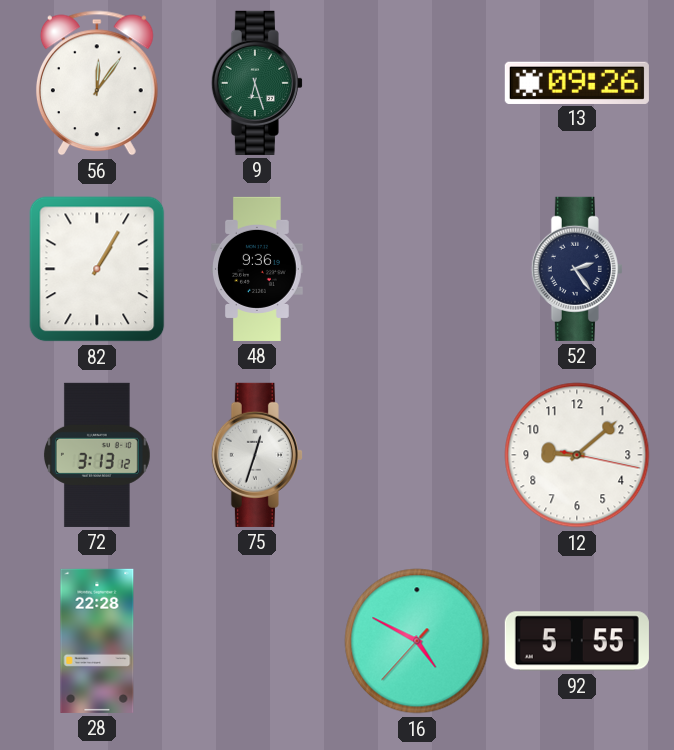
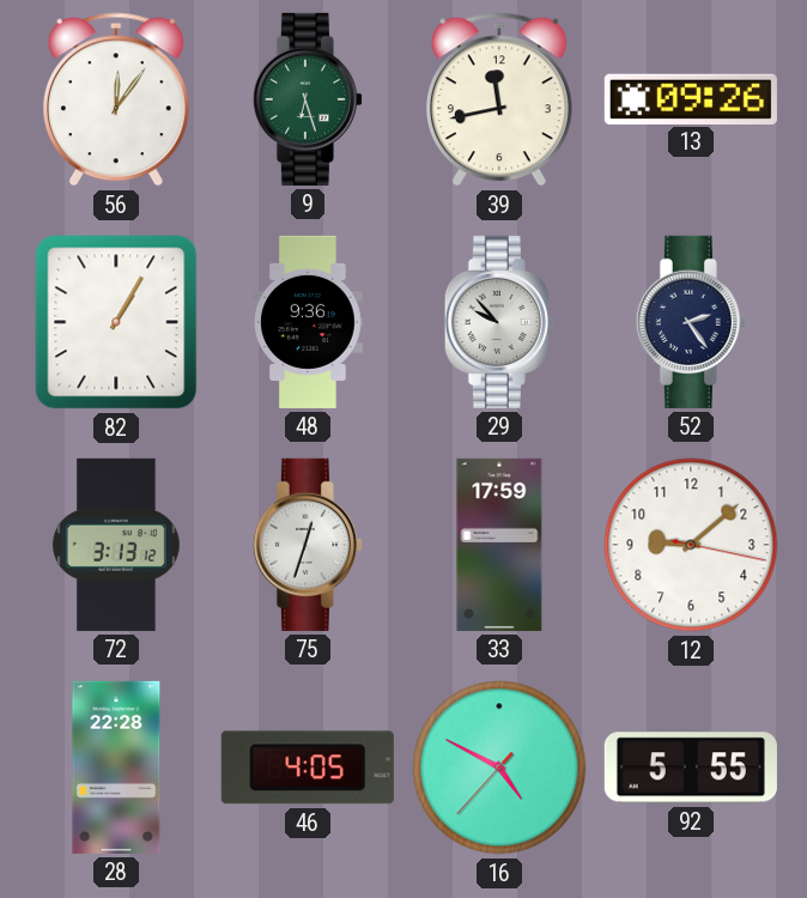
39: none -> 11:43 (499, 99)
29: none -> 9:53 (499, 322)
33: none -> 17:59 (499, 545)
46: none -> 4:05 (308, 767)
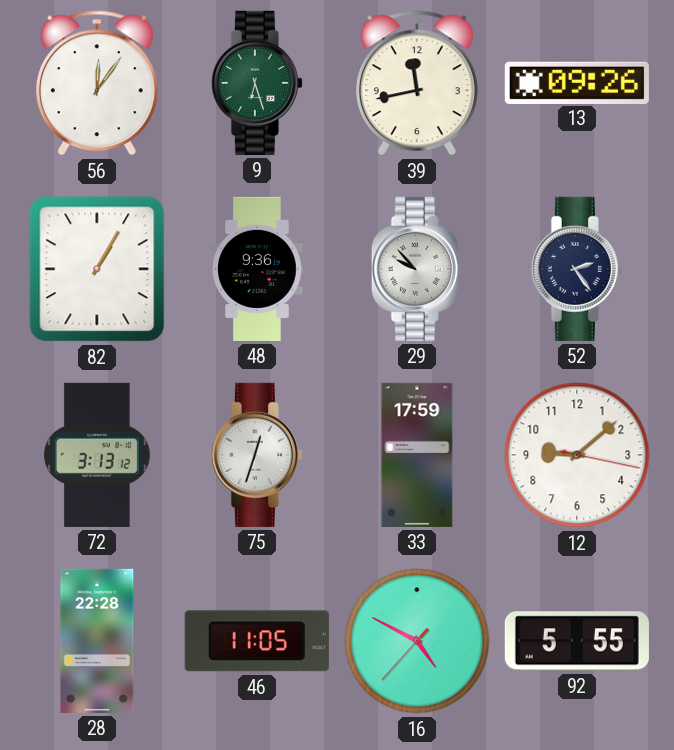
46: 4:05 -> 11:05 (257, 641)
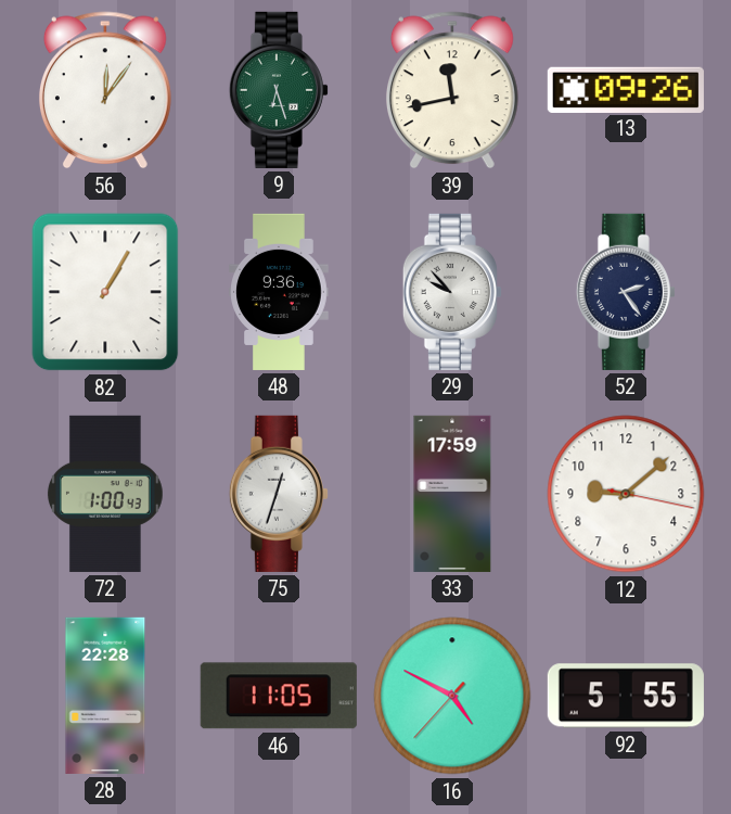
72: 3:13 -> 1:00 (105, 494)
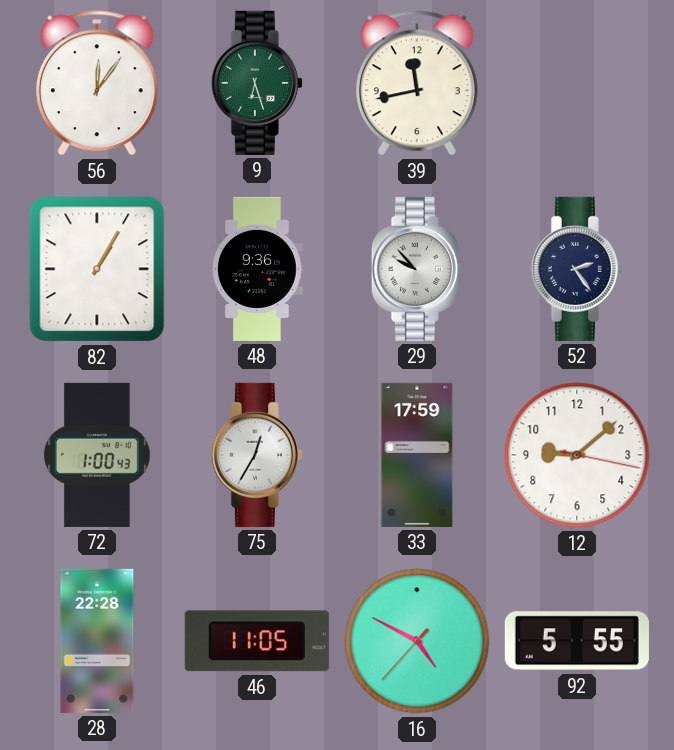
13: 09:26 -> none (626, 89)
75: 12:33 -> 12:35 (257, 455)
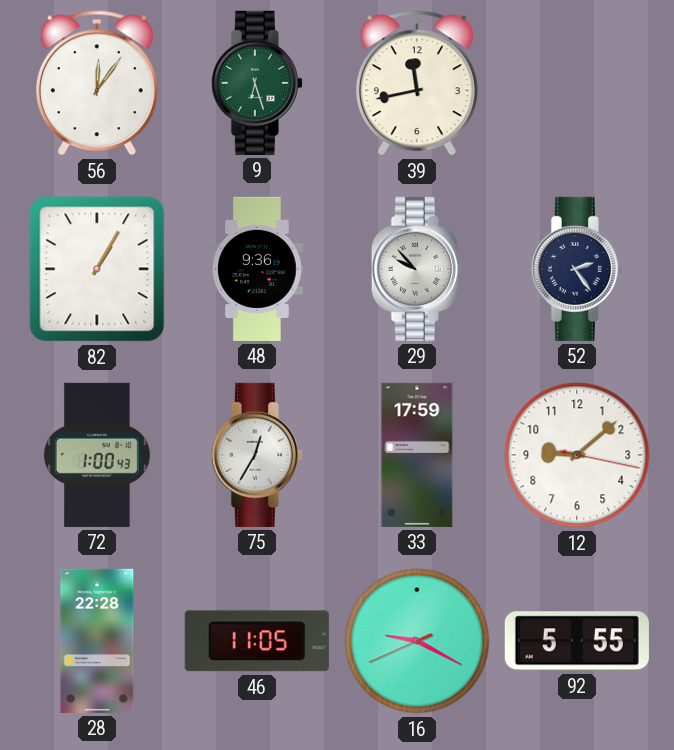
16: 4:49 -> 9:19 (417, 641)
